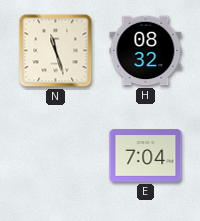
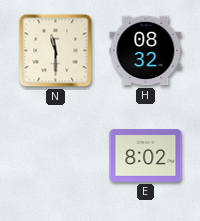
N: 11:27 -> 11:30 (56, 51)
E: 7:04 -> 8:02 (146, 156)
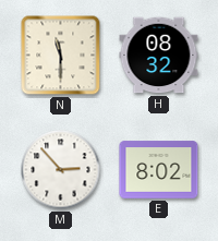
M: none -> 2:53 (61, 170)
